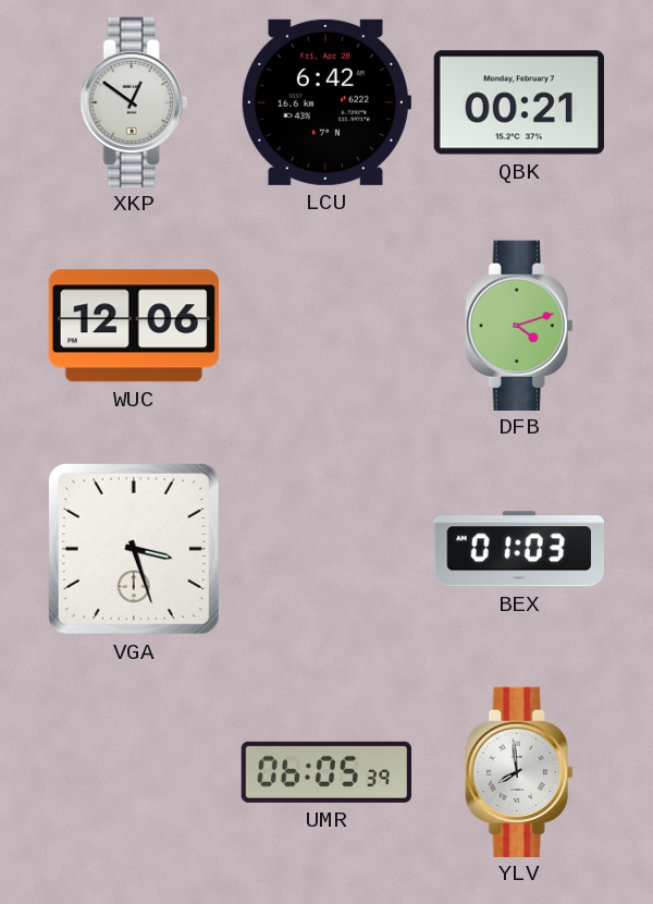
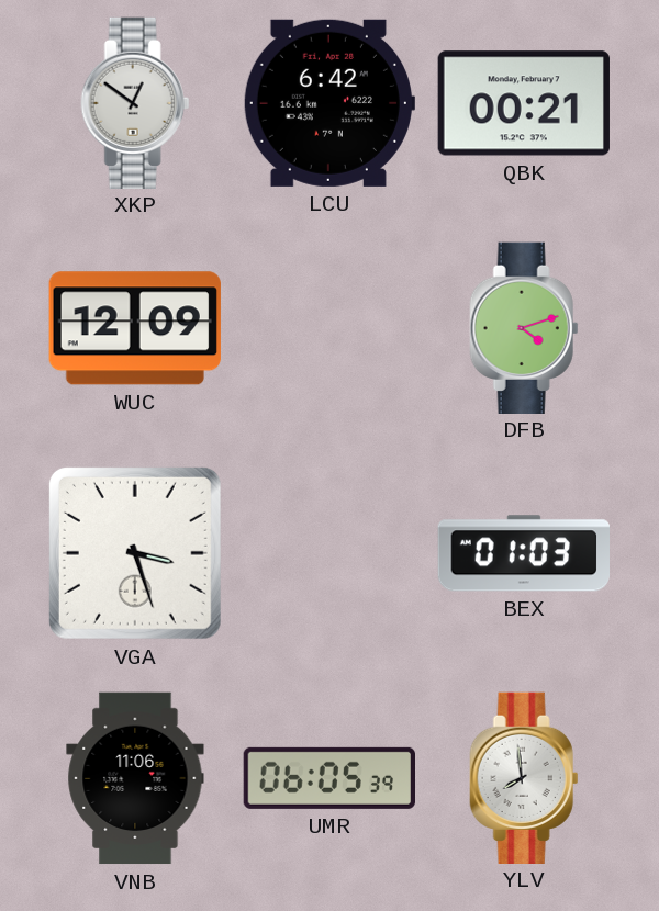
WUC: 12:06 -> 12:09 (135, 328)
VNB: none -> 11:06 (135, 778)
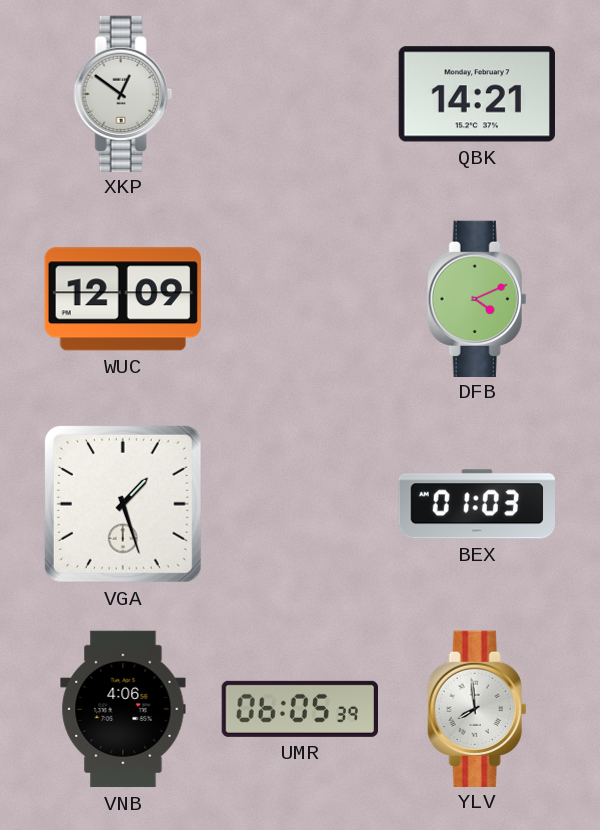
LCU: 6:42 -> none (328, 103)
QBK: 00:21 -> 14:21 (477, 94)
DFB: 4:12 -> 4:11 (477, 298)
VGA: 3:27 -> 1:27 (123, 504)
VNB: 11:06 -> 4:06 (123, 709)
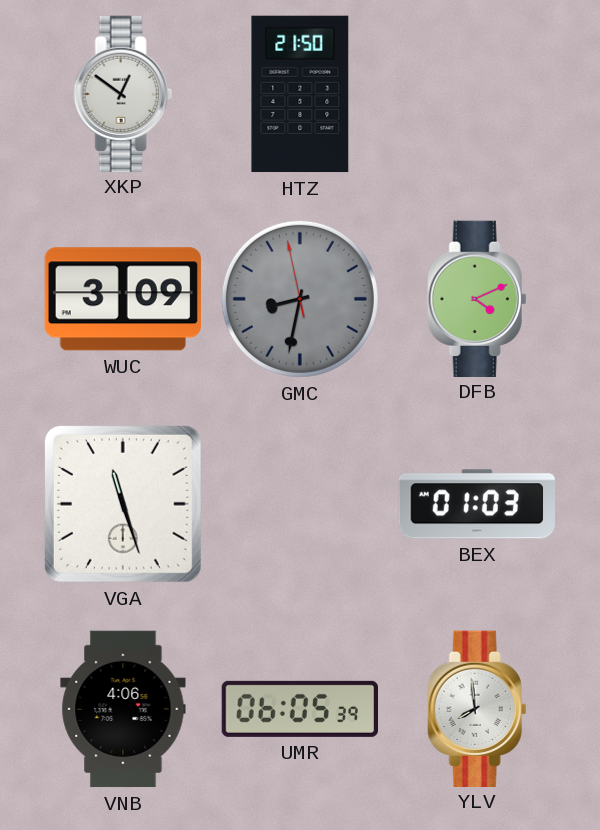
HTZ: none -> 21:50 (300, 94)
QBK: 14:21 -> none (477, 94)
WUC: 12:09 -> 3:09 (123, 299)
GMC: none -> 8:31 (300, 299)
VGA: 1:27 -> 11:27 (123, 504)
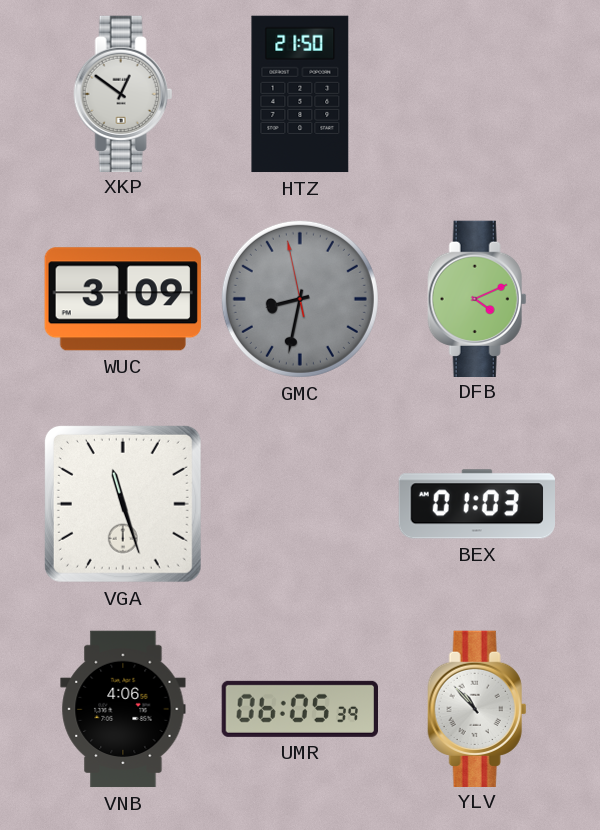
YLV: 7:59 -> 10:53 (477, 708)
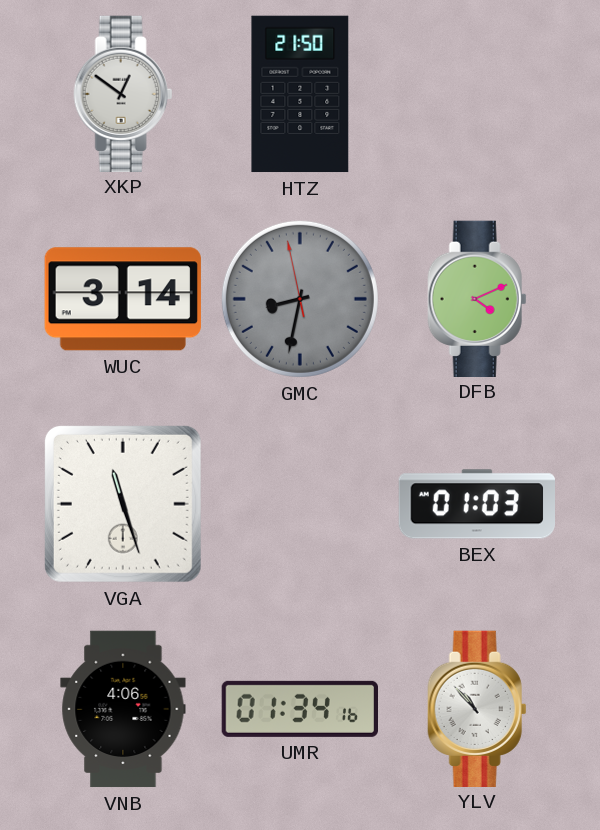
WUC: 3:09 -> 3:14 (123, 299)
UMR: 06:05 -> 01:34 (300, 709)
